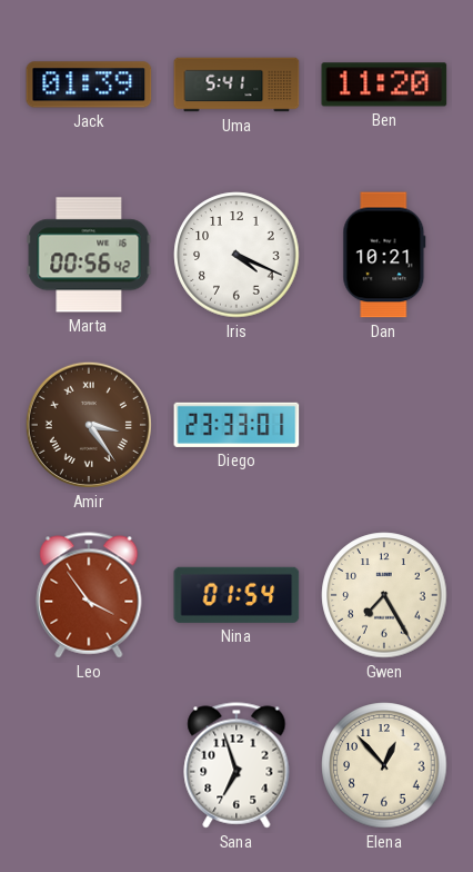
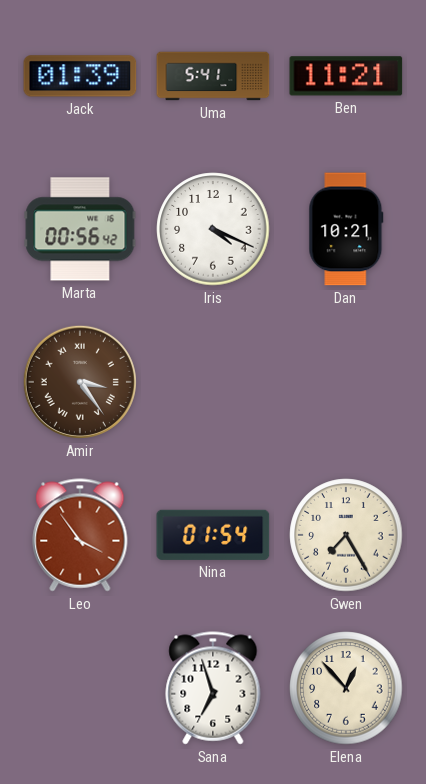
Ben: 11:20 -> 11:21 (346, 76)
Diego: 23:33 -> none (236, 425)
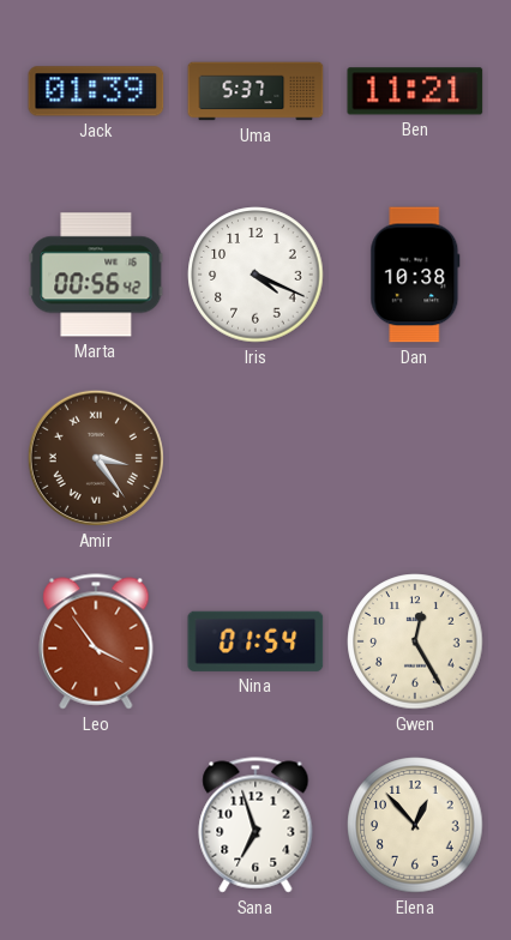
Uma: 5:41 -> 5:37 (256, 91)
Dan: 10:21 -> 10:38 (415, 275)
Gwen: 7:25 -> 12:25 (415, 641)
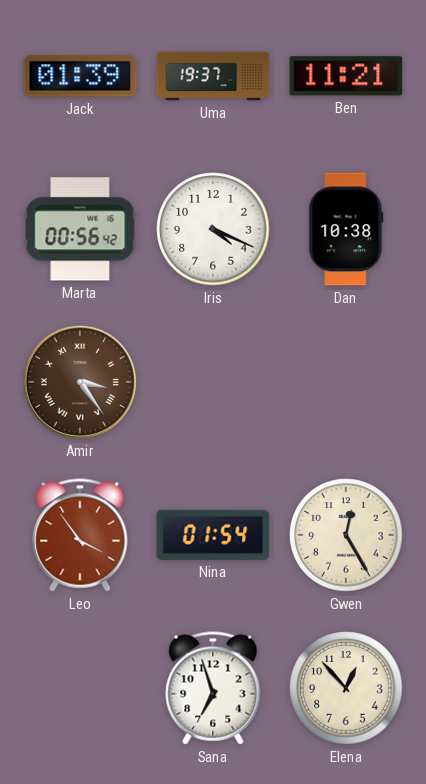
Uma: 5:37 -> 19:37 (213, 76)
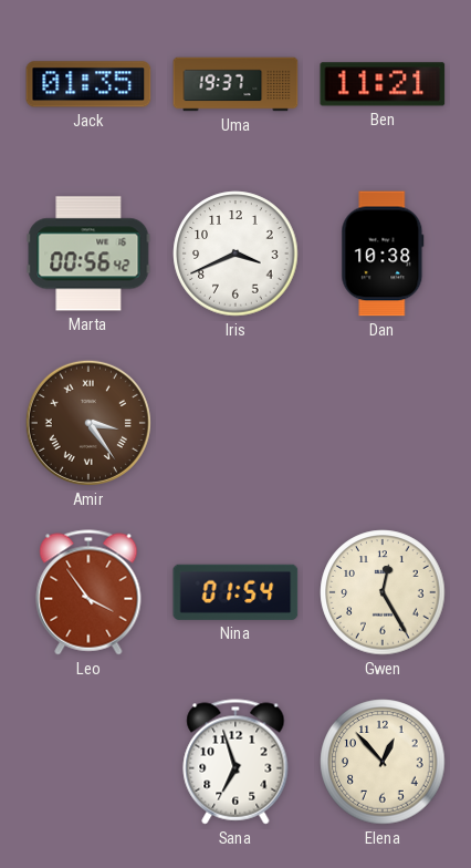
Jack: 01:39 -> 01:35 (88, 84)
Iris: 4:19 -> 3:41 (236, 254)
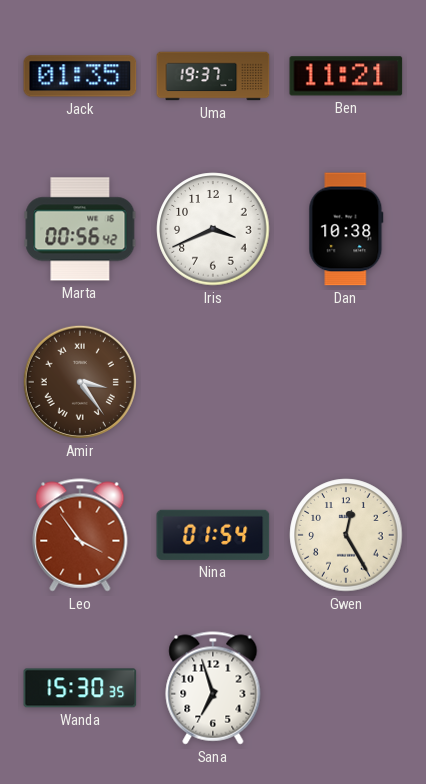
Wanda: none -> 15:30 (80, 688)
Elena: 12:53 -> none (383, 762)
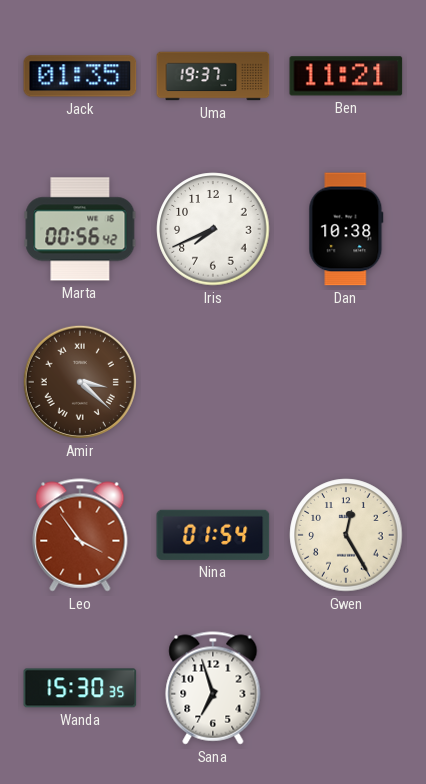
Iris: 3:41 -> 7:41 (213, 229)
Amir: 3:24 -> 3:22 (80, 382)
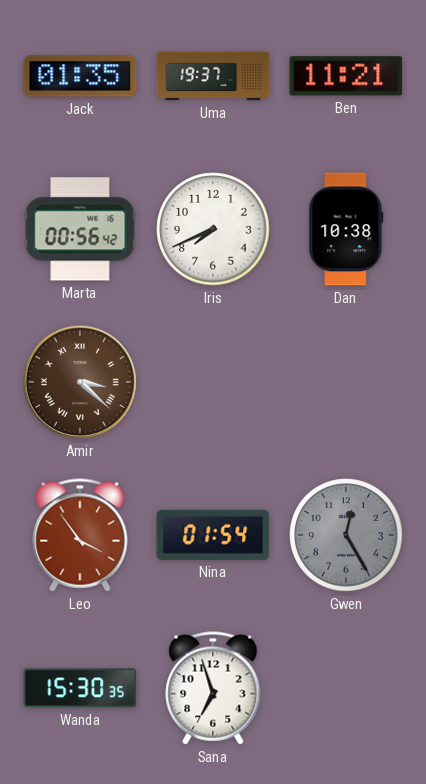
Gwen dial: cream -> grey (346, 535)
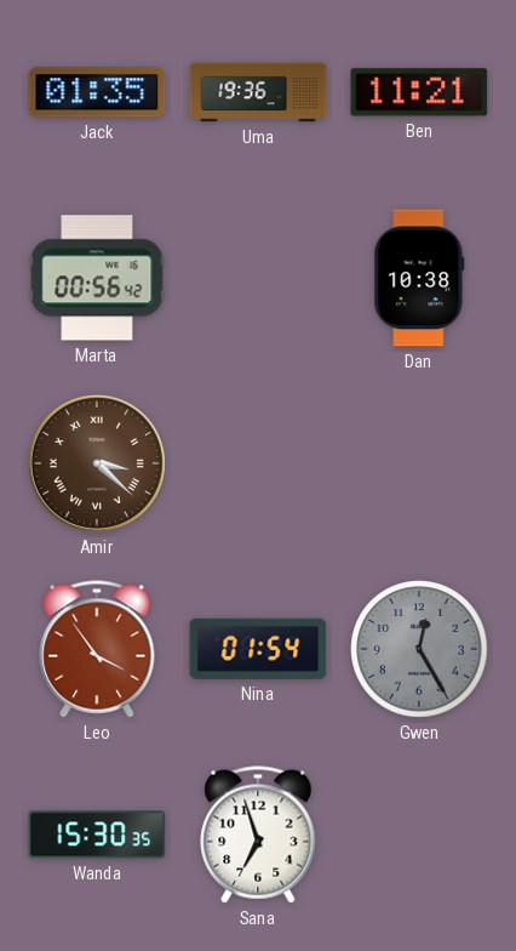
Uma: 19:37 -> 19:36 (258, 92)
Iris: 7:41 -> none (213, 229)
